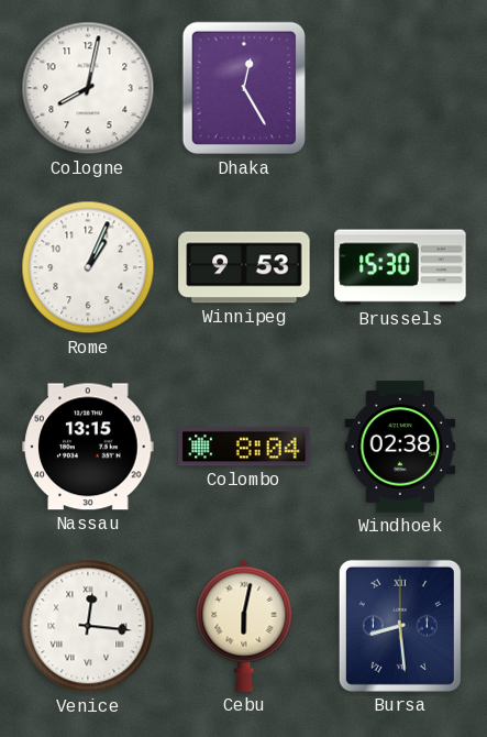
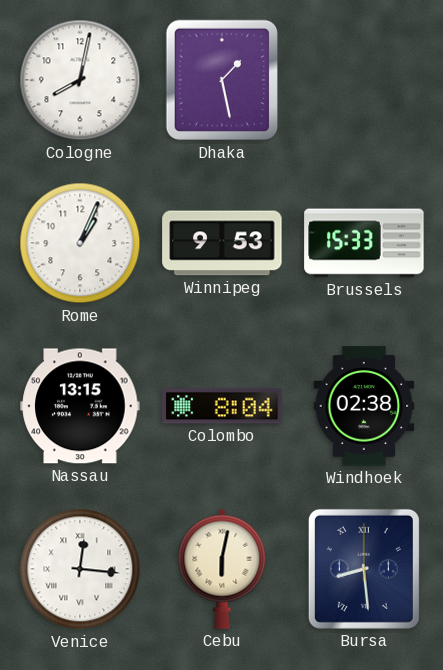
Dhaka: 12:25 -> 1:28 (221, 80)
Brussels: 15:30 -> 15:33 (364, 243)
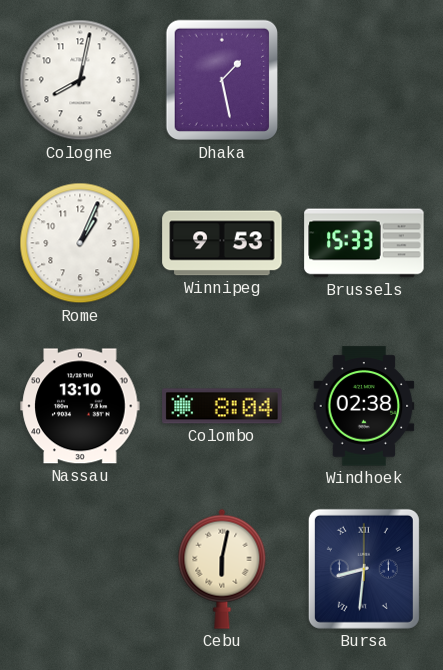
Nassau: 13:15 -> 13:10 (80, 406)
Venice: 12:16 -> none (80, 569)
Bursa: 8:29 -> 8:31 (364, 569)
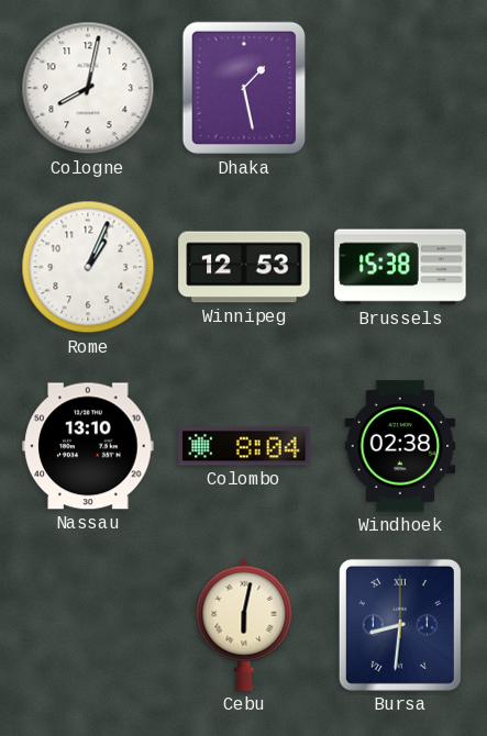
Winnipeg: 9:53 -> 12:53 (244, 267)
Brussels: 15:33 -> 15:38 (400, 267)
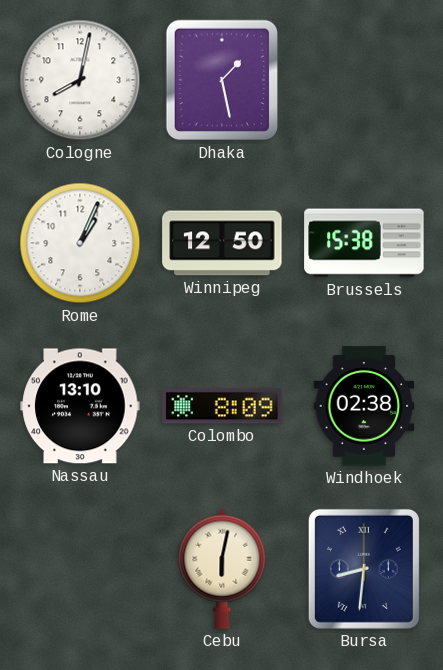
Winnipeg: 12:53 -> 12:50 (222, 243)
Colombo: 8:04 -> 8:09 (222, 406)
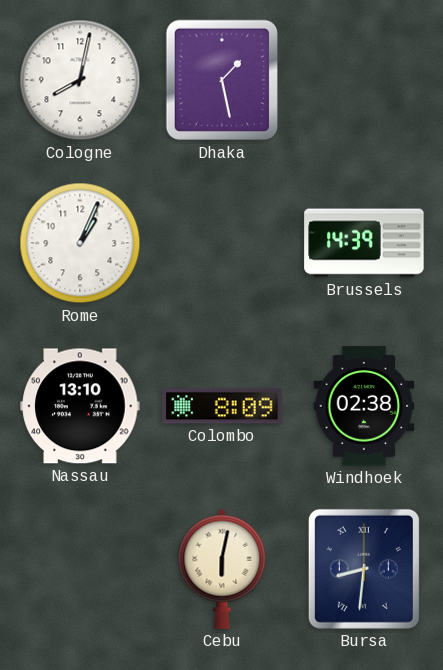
Winnipeg: 12:50 -> none (222, 243)
Brussels: 15:38 -> 14:39 (364, 243)
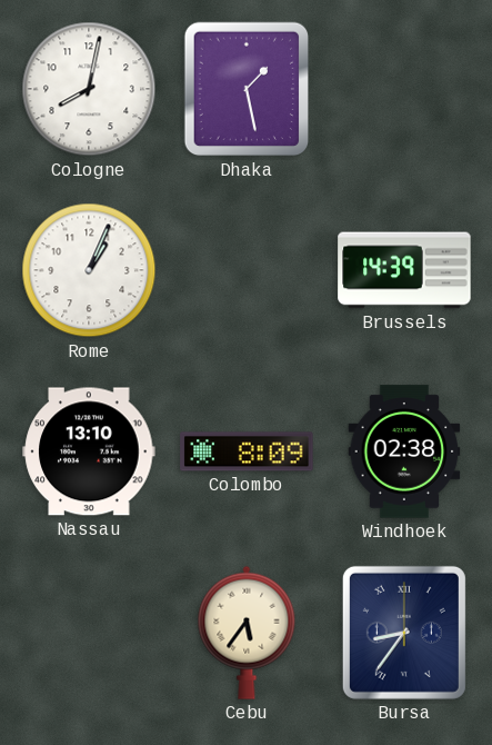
Cebu: 6:02 -> 5:36 (247, 633)
Bursa: 8:31 -> 8:36 (404, 633)
